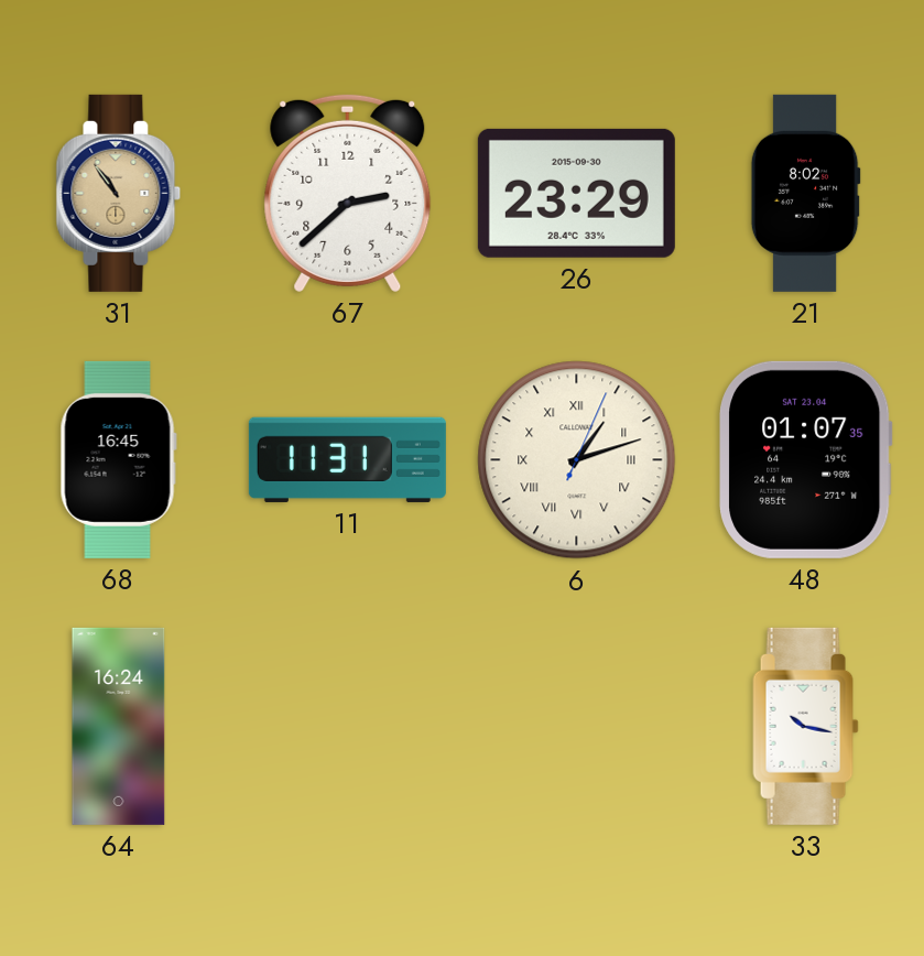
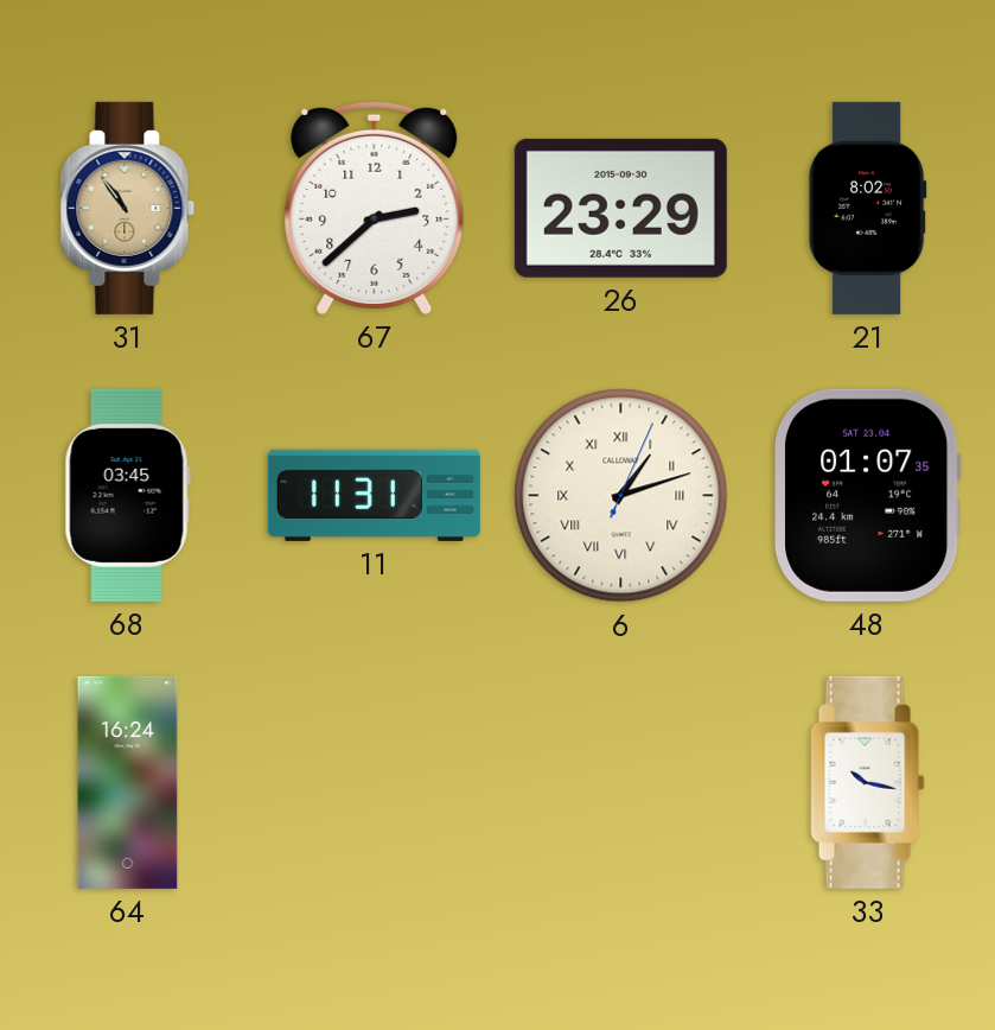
68: 16:45 -> 03:45 (127, 495)
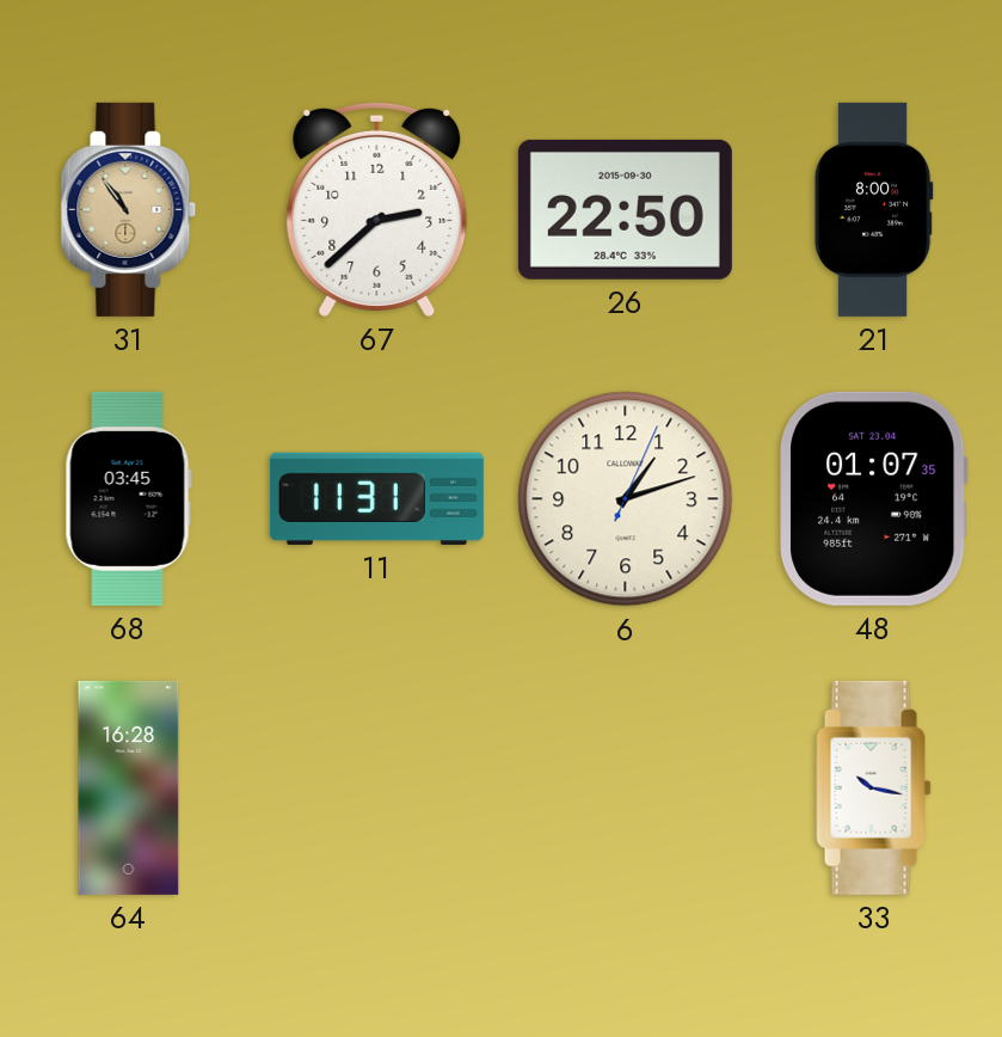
26: 23:29 -> 22:50 (625, 209)
21: 8:02 -> 8:00 (873, 209)
6 numerals: Roman -> Arabic (626, 499)
64: 16:24 -> 16:28 (129, 787)
